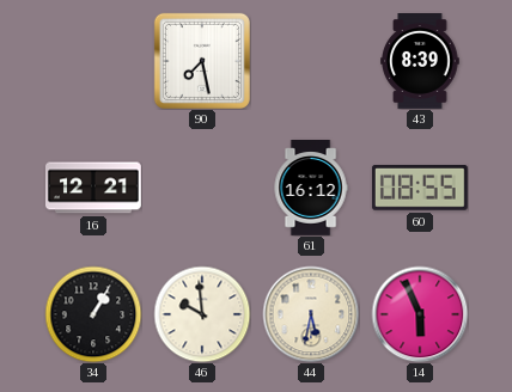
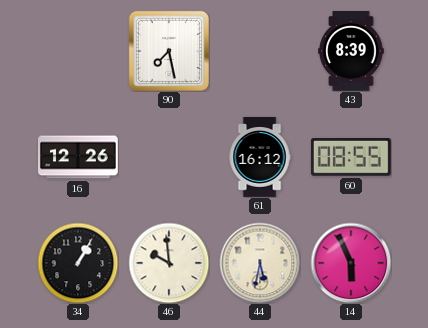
16: 12:21 -> 12:26 (79, 157)
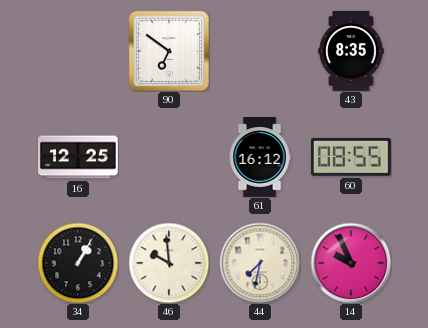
90: 7:28 -> 6:51 (169, 51)
43: 8:39 -> 8:35 (351, 52)
16: 12:26 -> 12:25 (79, 157)
44: 5:32 -> 7:32 (260, 263)
14: 5:56 -> 9:56 (351, 263)
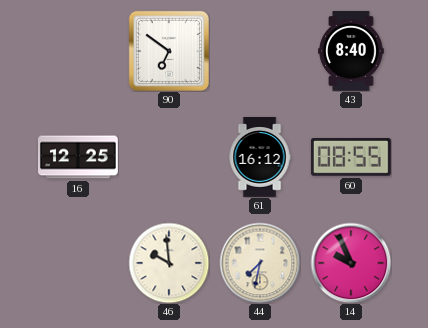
43: 8:35 -> 8:40 (351, 52)
34: 1:05 -> none (78, 263)
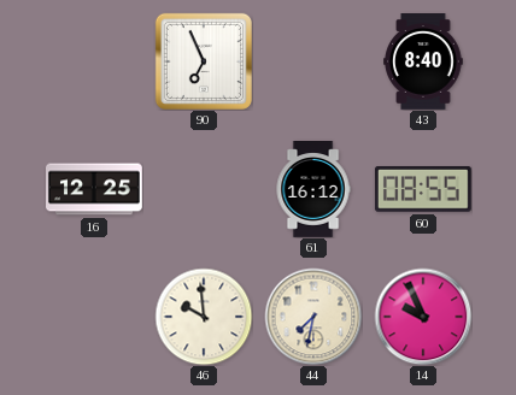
90: 6:51 -> 6:56 (204, 61)
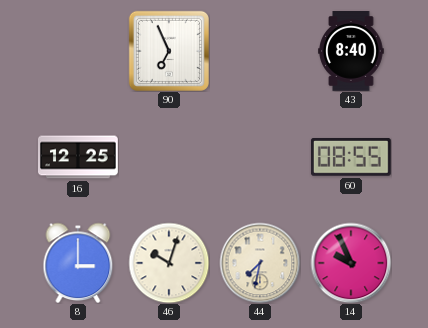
61: 16:12 -> none (313, 190)
8: none -> 3:00 (78, 263)
46: 9:59 -> 10:03 (169, 263)
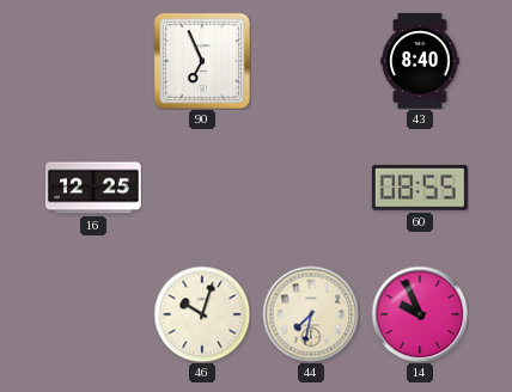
8: 3:00 -> none (78, 263)
